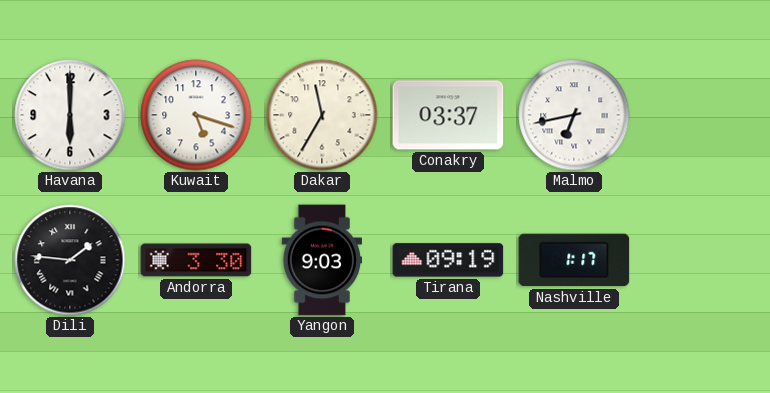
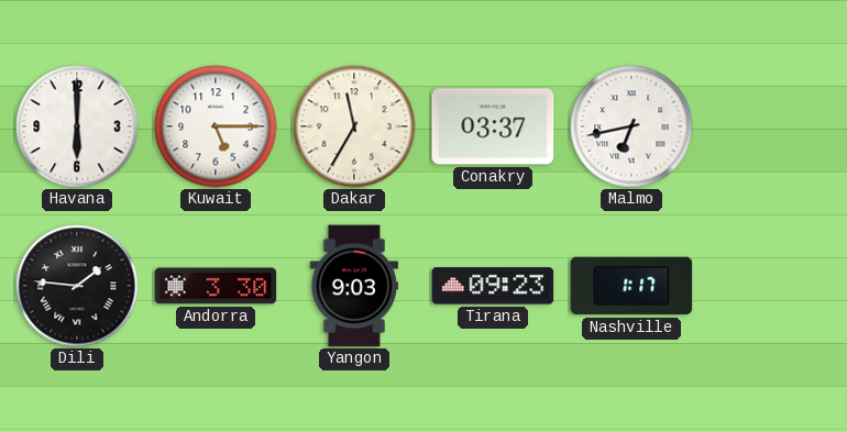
Kuwait: 5:18 -> 5:15 (216, 126)
Tirana: 09:19 -> 09:23 (493, 286)
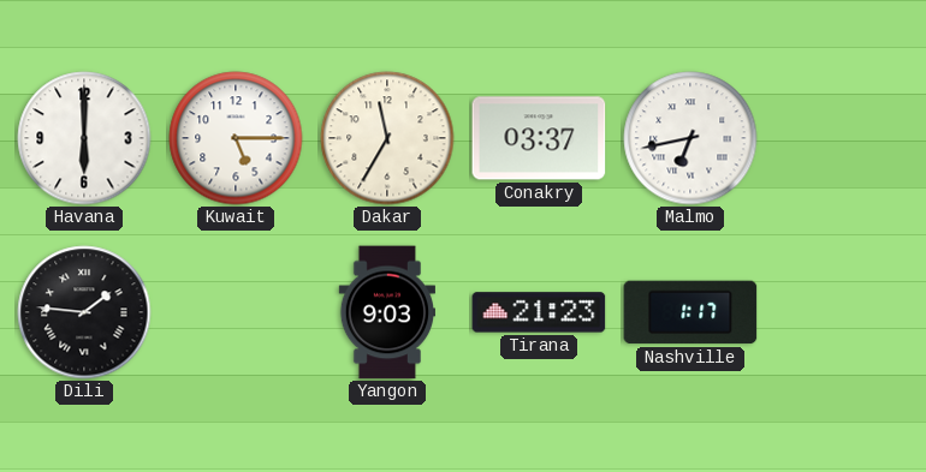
Andorra: 3:30 -> none (216, 286)
Tirana: 09:23 -> 21:23 (539, 312)
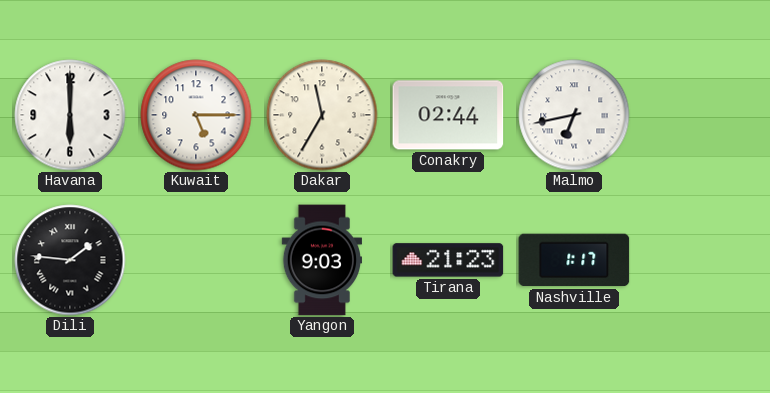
Conakry: 03:37 -> 02:44 (448, 115)
